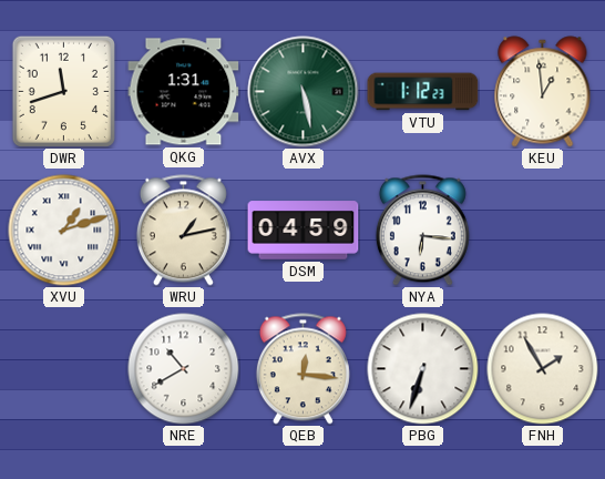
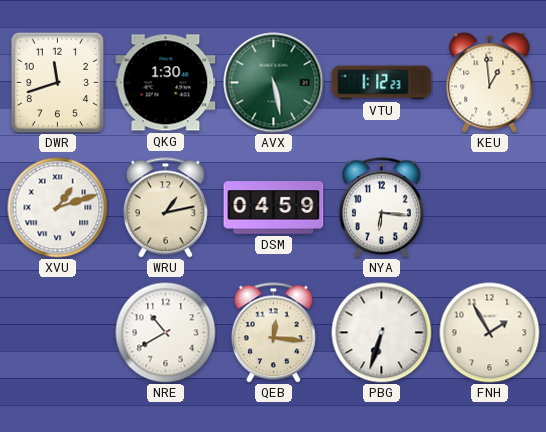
QKG: 1:31 -> 1:30 (166, 83)
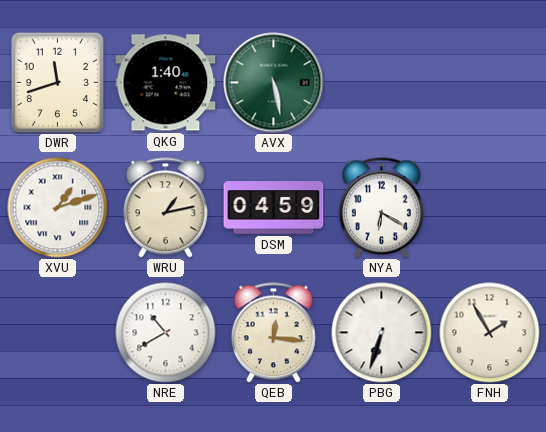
QKG: 1:30 -> 1:40 (166, 83)
VTU: 1:12 -> none (382, 83)
KEU: 12:59 -> none (490, 83)
NYA: 6:16 -> 6:20 (381, 208)
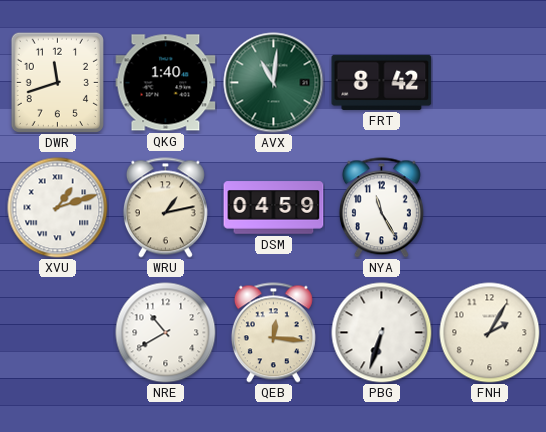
AVX: 5:28 -> 11:01 (274, 83)
FRT: none -> 8:42 (382, 82)
NYA: 6:20 -> 11:25 (381, 208)
FNH: 1:55 -> 2:05 (490, 333)
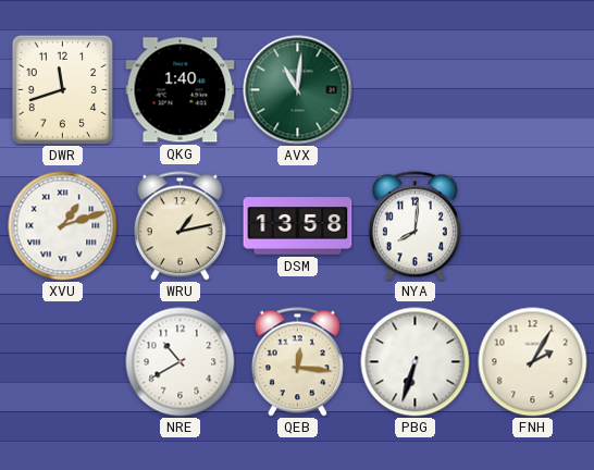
FRT: 8:42 -> none (382, 82)
DSM: 04:59 -> 13:58 (298, 226)
NYA: 11:25 -> 8:01 (414, 226)
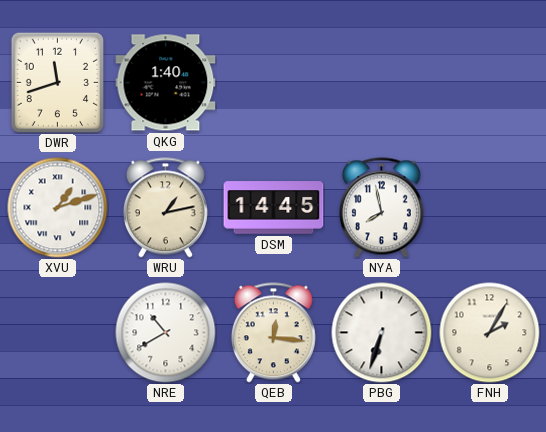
AVX: 11:01 -> none (298, 90)
DSM: 13:58 -> 14:45 (274, 208)
NYA: 8:01 -> 7:58 (381, 208)
